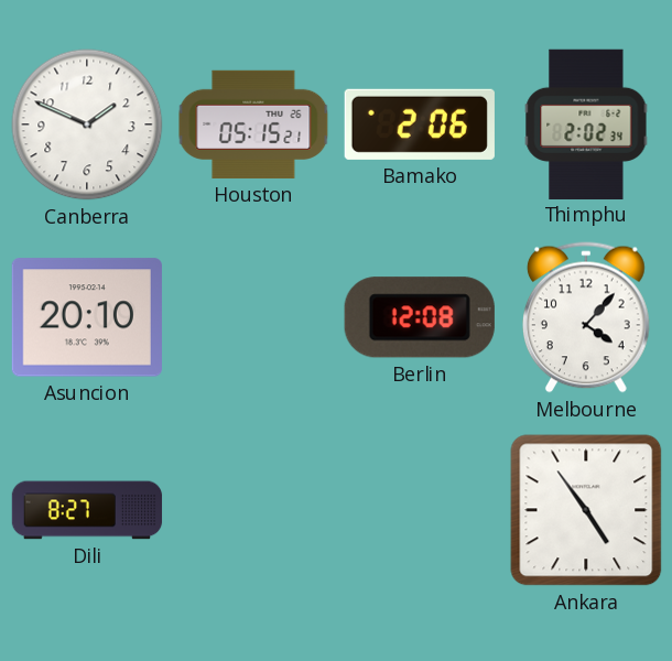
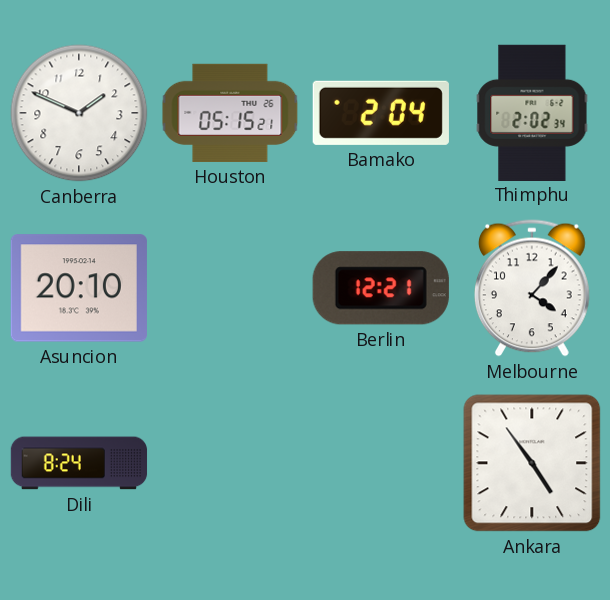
Bamako: 2:06 -> 2:04 (381, 113)
Berlin: 12:08 -> 12:21 (381, 288)
Dili: 8:27 -> 8:24 (79, 463)
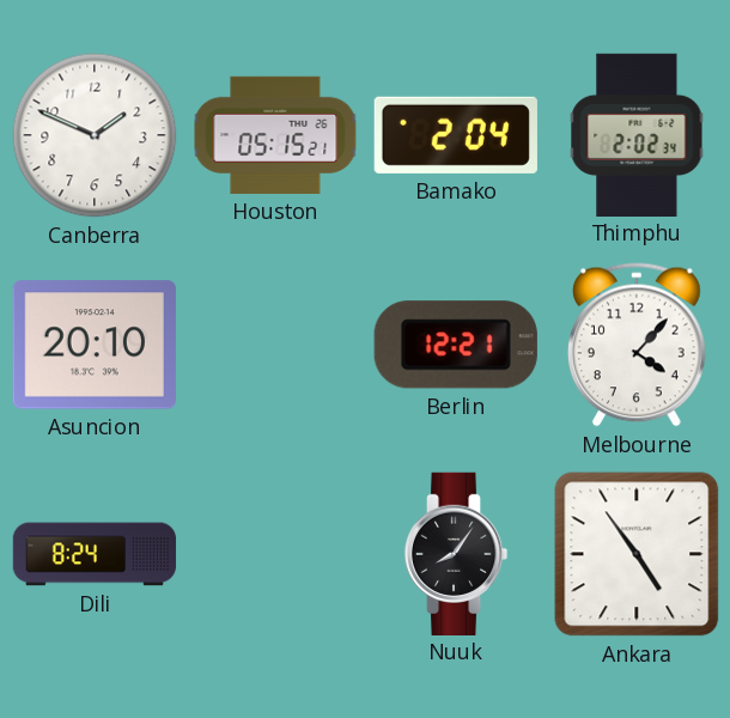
Nuuk: none -> 8:06 (456, 553)
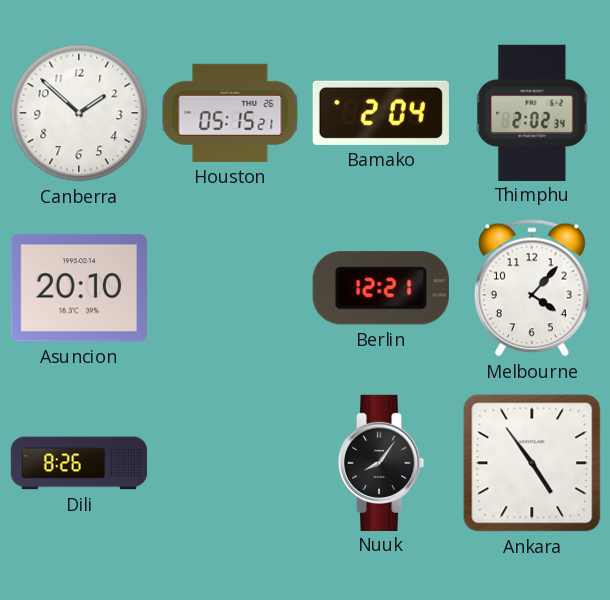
Canberra: 1:49 -> 1:52 (79, 113)
Dili: 8:24 -> 8:26 (79, 463)
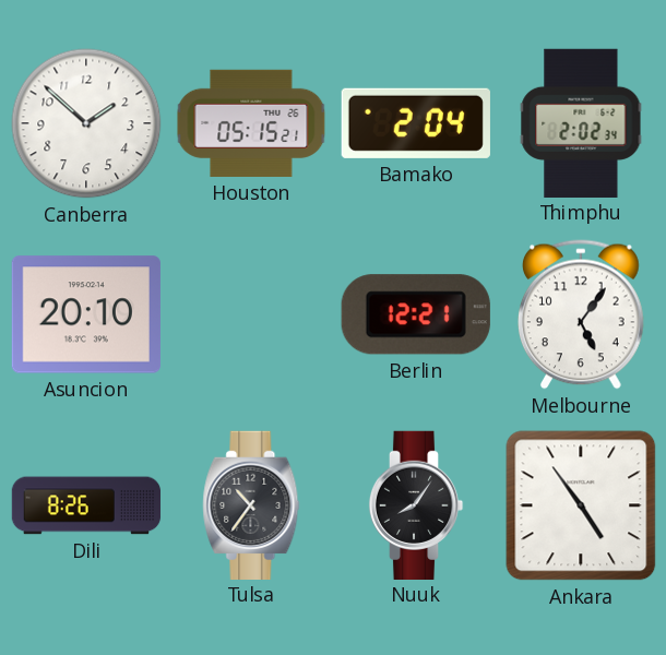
Melbourne: 4:07 -> 5:06 (582, 314)
Tulsa: none -> 10:36 (251, 504)
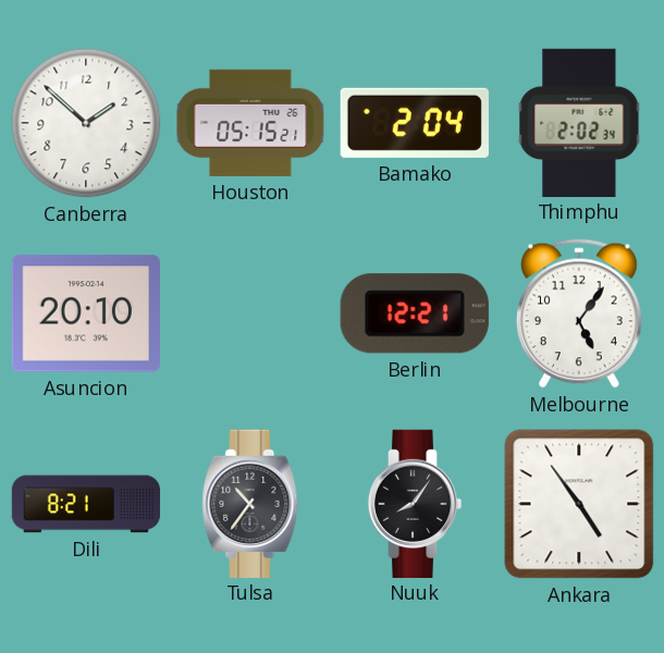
Dili: 8:26 -> 8:21 (86, 504)
